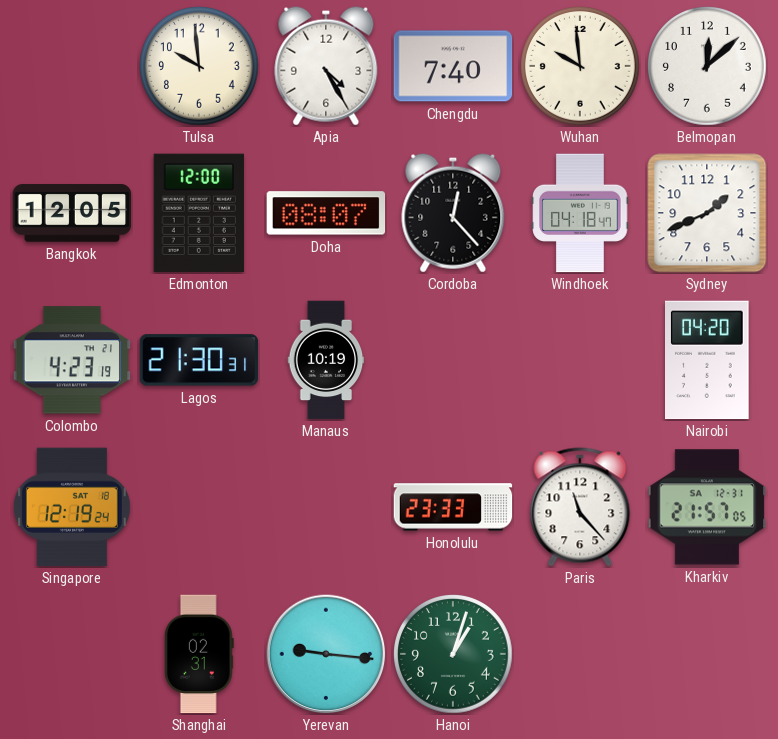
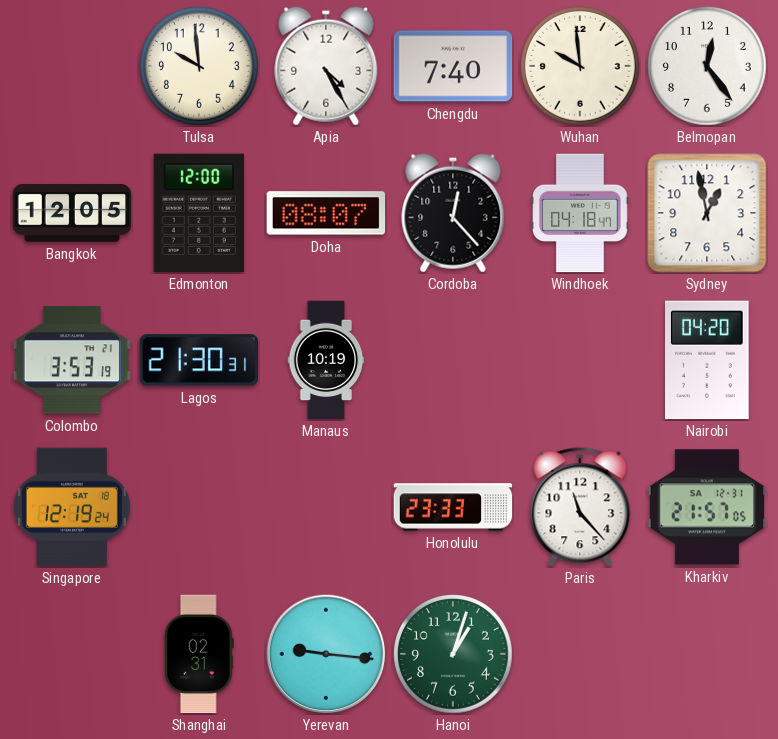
Belmopan: 12:08 -> 12:24 (708, 67)
Sydney: 1:41 -> 12:58 (707, 213)
Colombo: 4:23 -> 3:53 (72, 360)
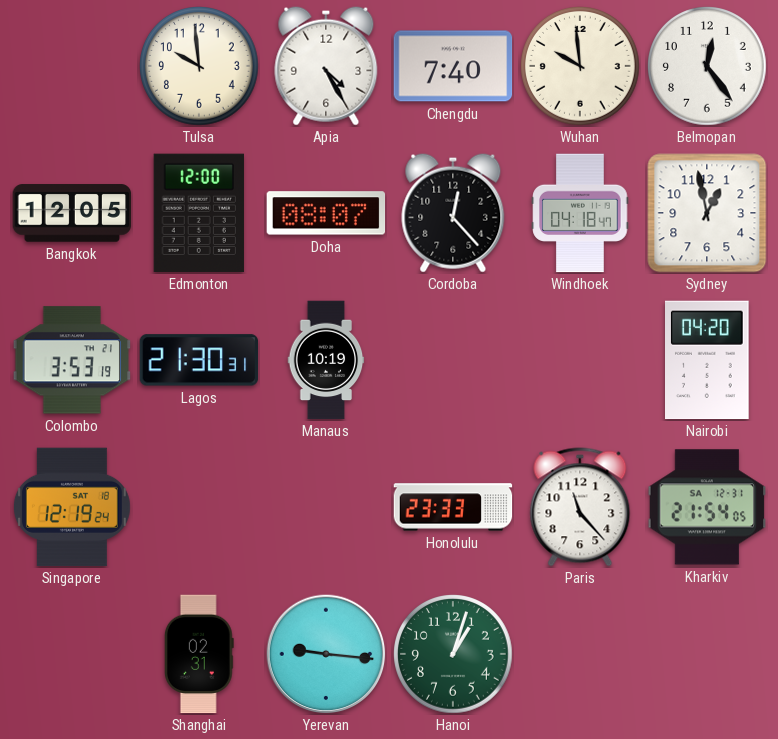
Kharkiv: 21:57 -> 21:54 (707, 507)
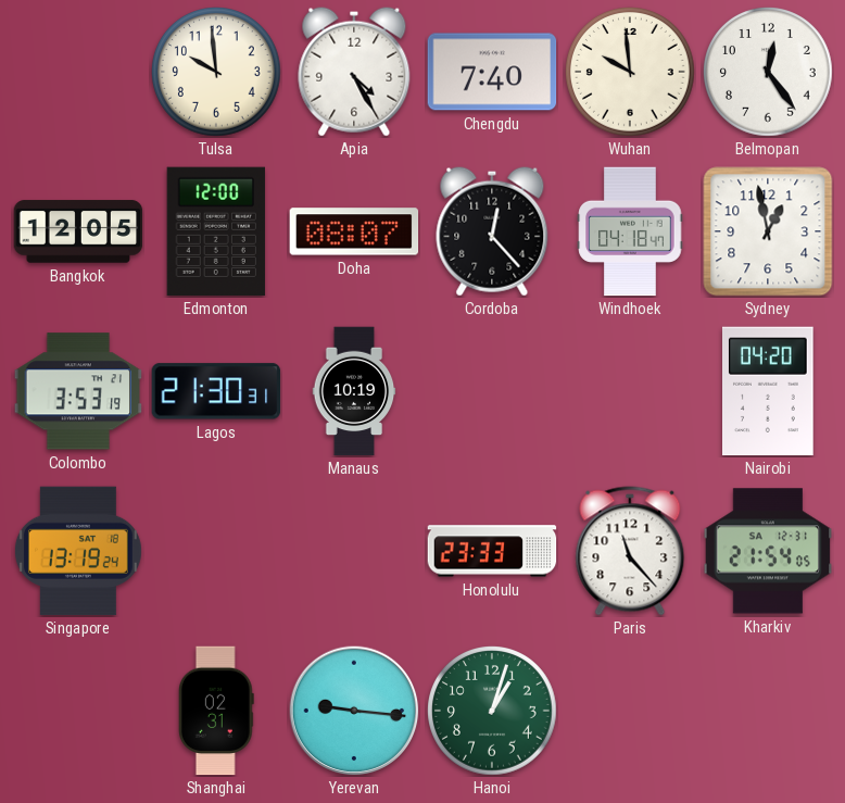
Singapore: 12:19 -> 13:19 (78, 551)
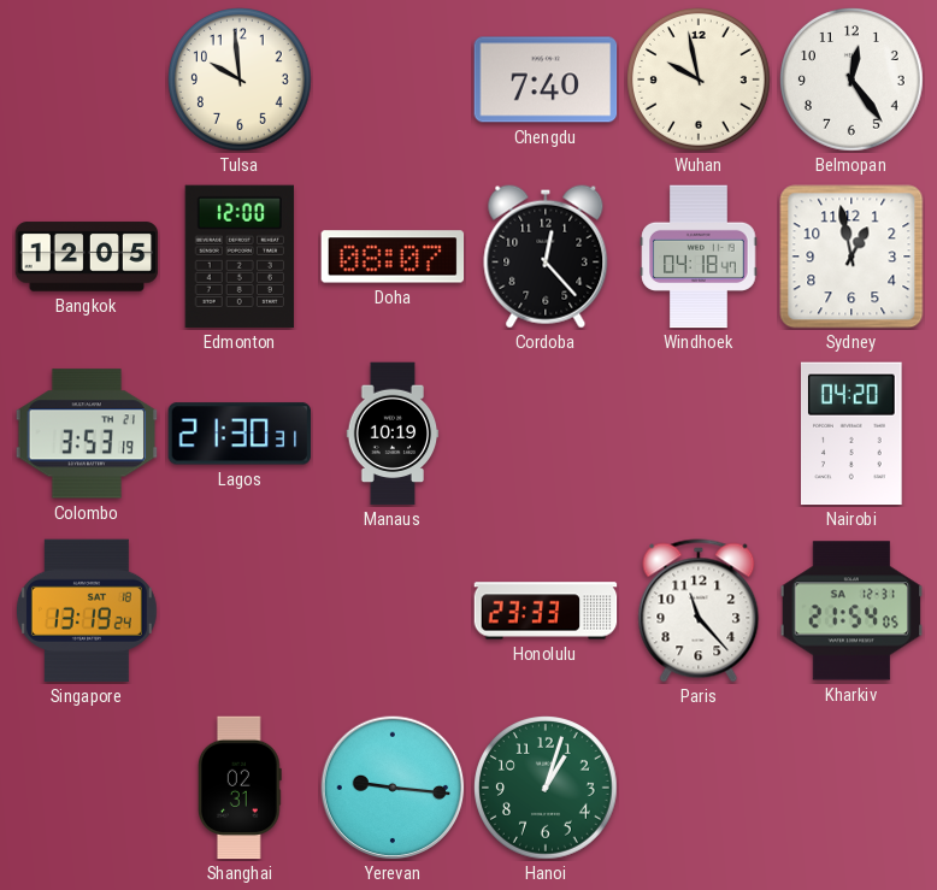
Apia: 4:25 -> none (354, 72)
Wuhan: 9:59 -> 9:58 (700, 81)
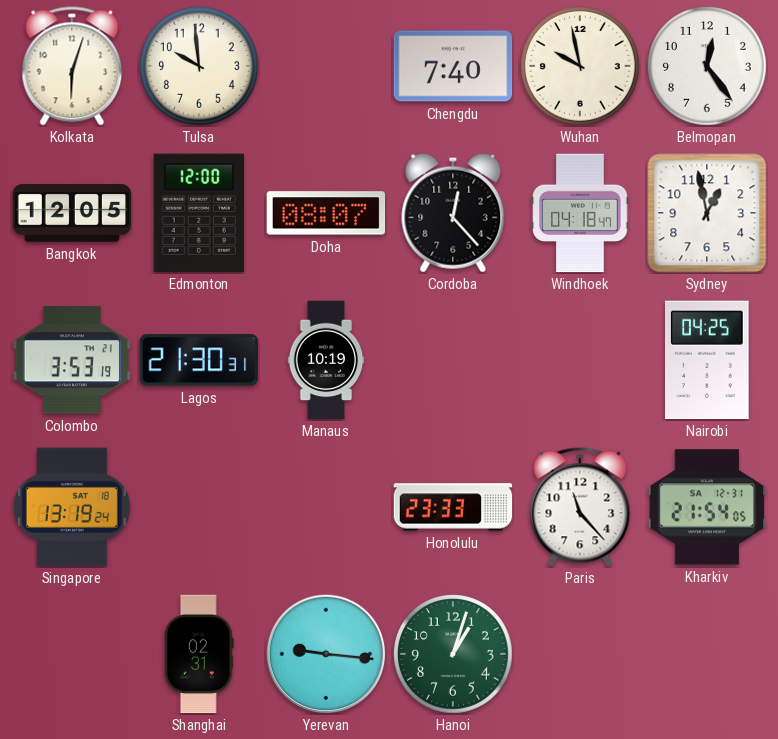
Kolkata: none -> 6:03 (72, 66)
Nairobi: 04:20 -> 04:25 (708, 360)
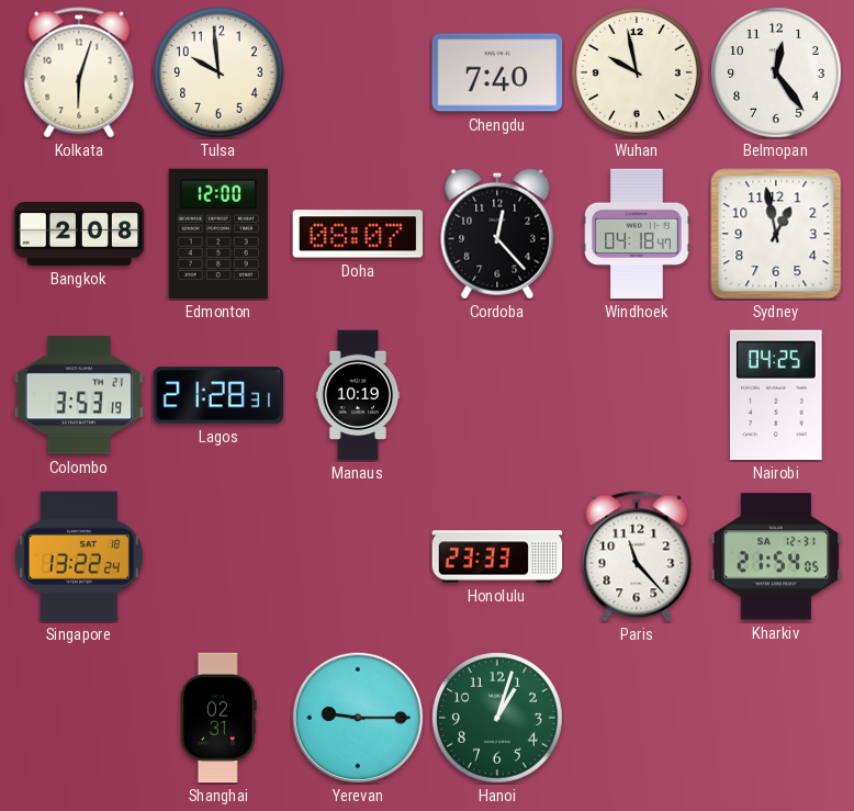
Bangkok: 12:05 -> 2:08 (79, 234)
Lagos: 21:30 -> 21:28 (218, 395)
Singapore: 13:19 -> 13:22 (79, 556)
Yerevan: 9:16 -> 9:15 (358, 718)
